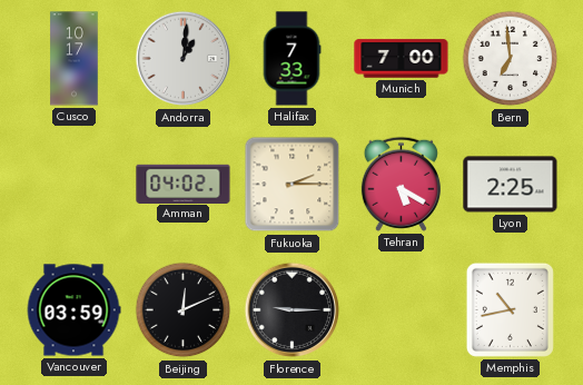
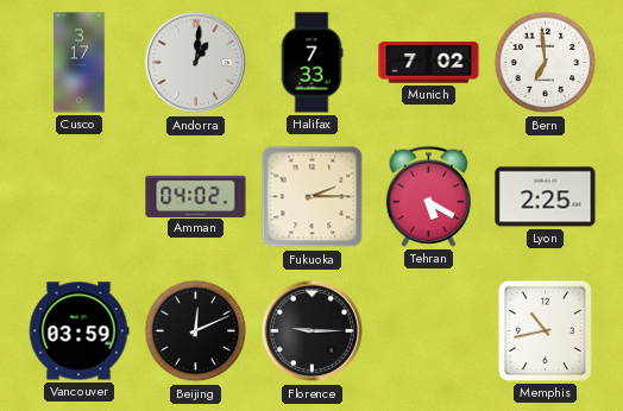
Cusco: 10:17 -> 3:17 (80, 63)
Munich: 7:00 -> 7:02 (429, 63)
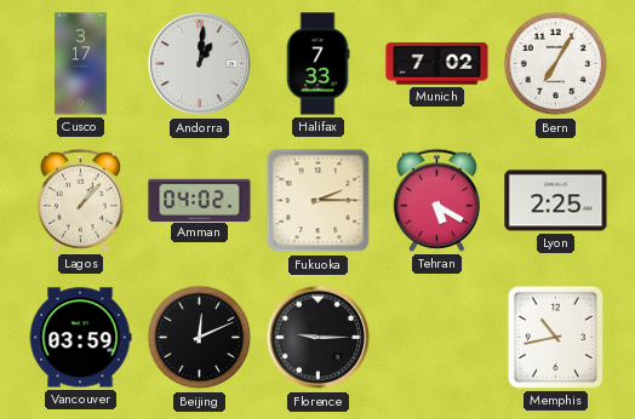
Bern: 6:59 -> 7:05 (556, 64)
Lagos: none -> 1:07 (80, 200)
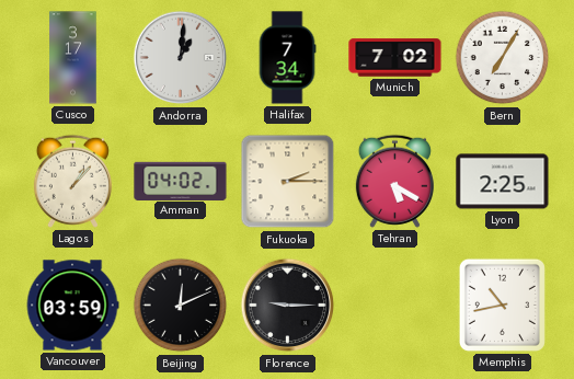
Halifax: 7:33 -> 7:34 (287, 58)
